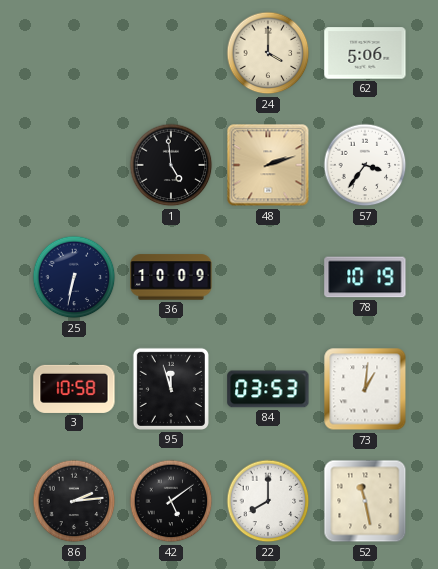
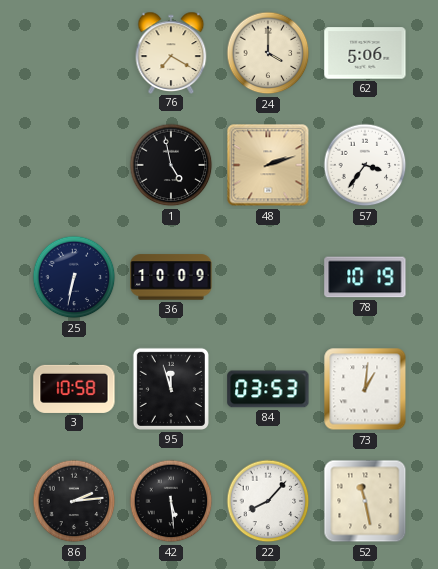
76: none -> 7:20 (171, 52)
1: 4:59 -> 4:58 (171, 165)
42: 5:09 -> 5:29 (171, 501)
22: 8:00 -> 8:07 (268, 501)
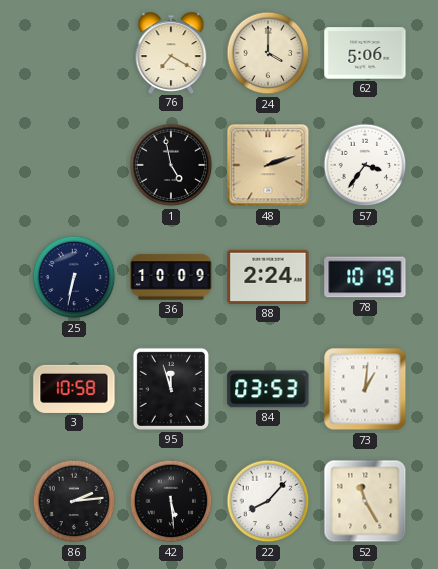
88: none -> 2:24 (268, 277)
52: 11:28 -> 11:25 (365, 501)
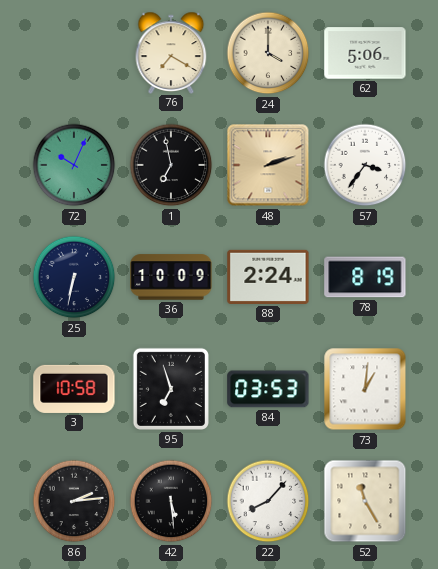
72: none -> 10:04 (74, 165)
1: 4:58 -> 6:58 (171, 165)
78: 10:19 -> 8:19 (365, 277)
95: 11:57 -> 6:57 (171, 389)
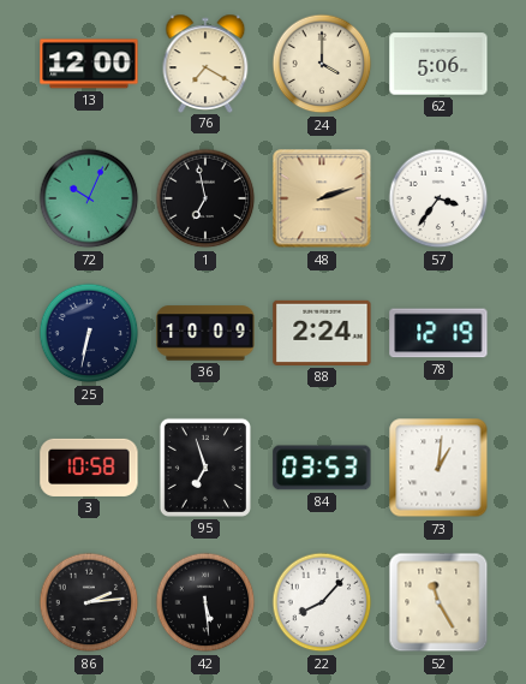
13: none -> 12:00 (89, 64)
78: 8:19 -> 12:19 (438, 333)
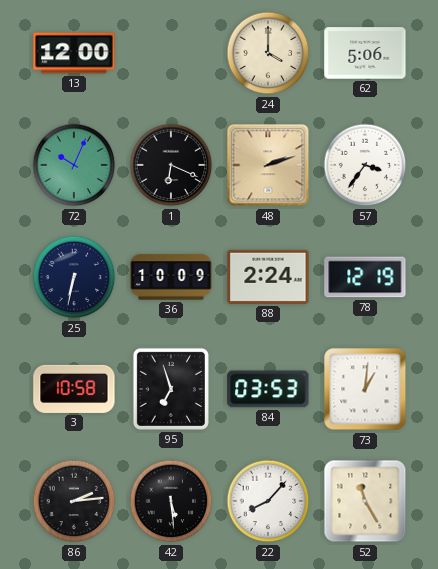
76: 7:20 -> none (205, 63)
1: 6:58 -> 6:19 (171, 165)
